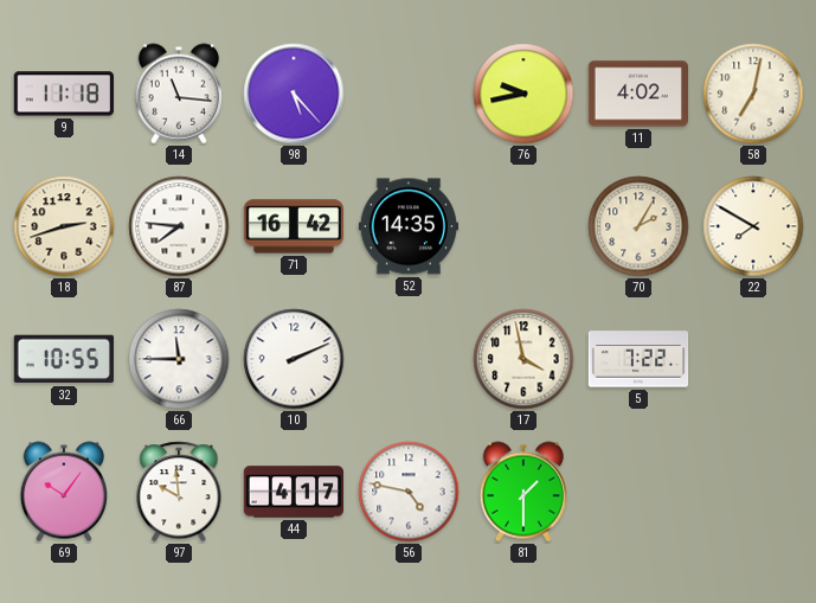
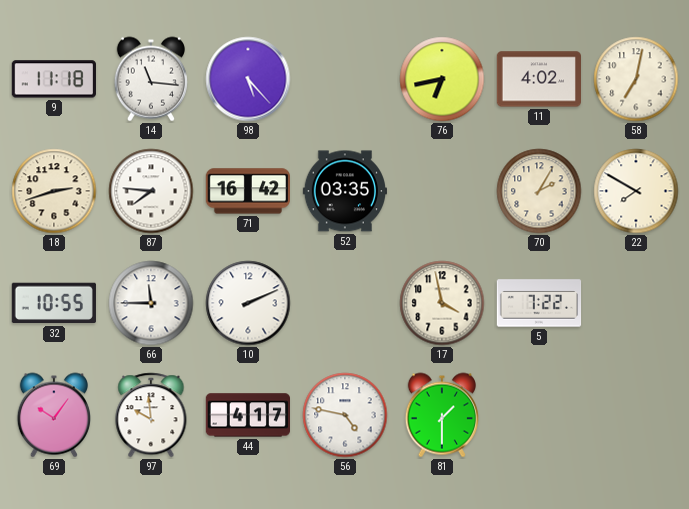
76: 9:43 -> 6:43 (442, 79)
52: 14:35 -> 03:35 (344, 191)
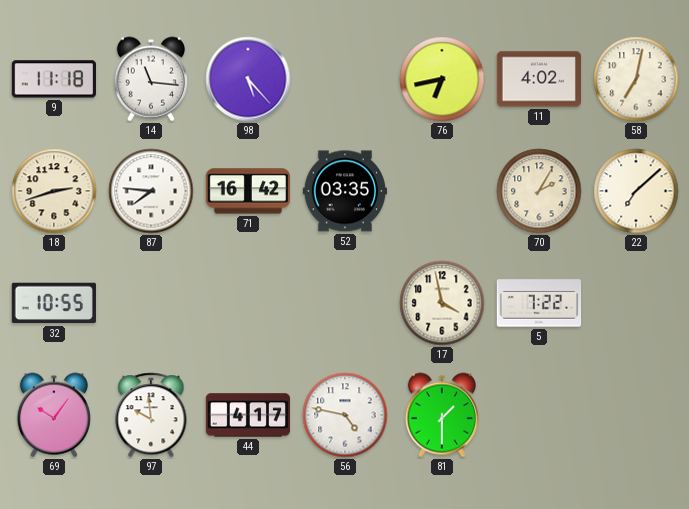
22: 7:50 -> 7:08 (636, 191)
66: 11:45 -> none (151, 303)
10: 2:11 -> none (248, 303)
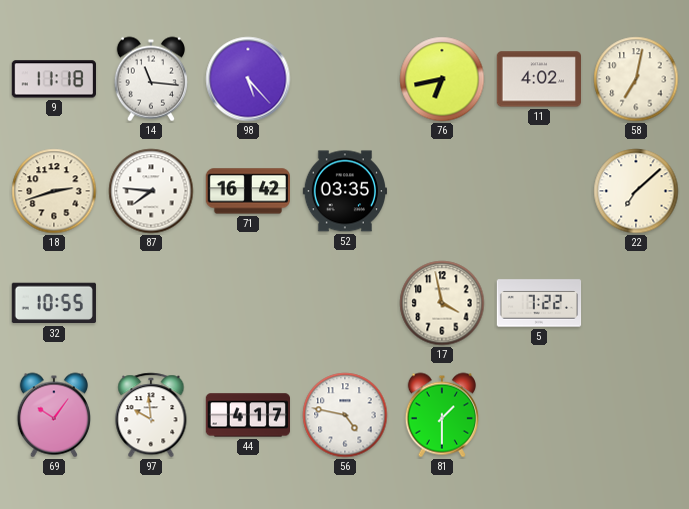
70: 2:05 -> none (539, 191)
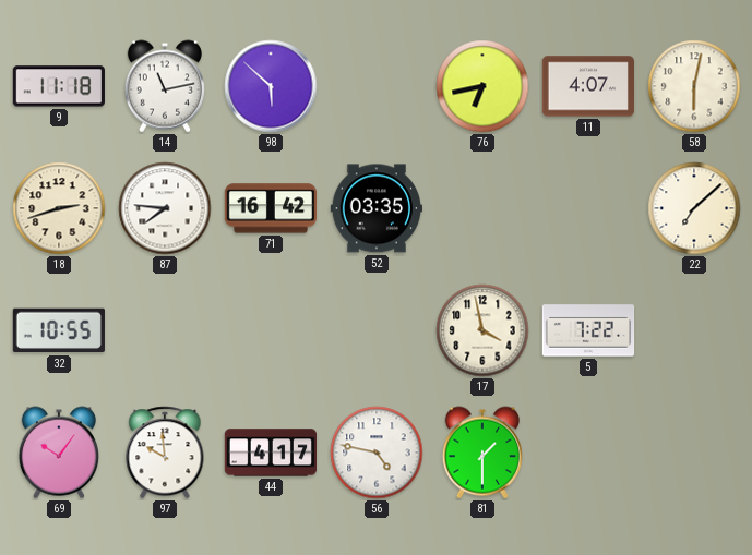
14: 11:16 -> 11:13 (165, 86)
98: 5:23 -> 5:52 (271, 86)
11: 4:02 -> 4:07 (587, 86)
58: 7:02 -> 6:02 (694, 86)
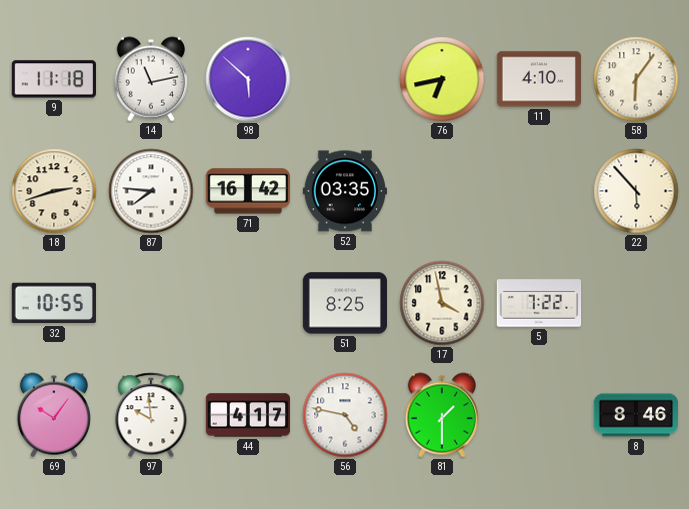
11: 4:07 -> 4:10 (538, 79)
58: 6:02 -> 6:06 (636, 79)
22: 7:08 -> 5:53 (636, 191)
51: none -> 8:25 (344, 303)
8: none -> 8:46 (636, 415)
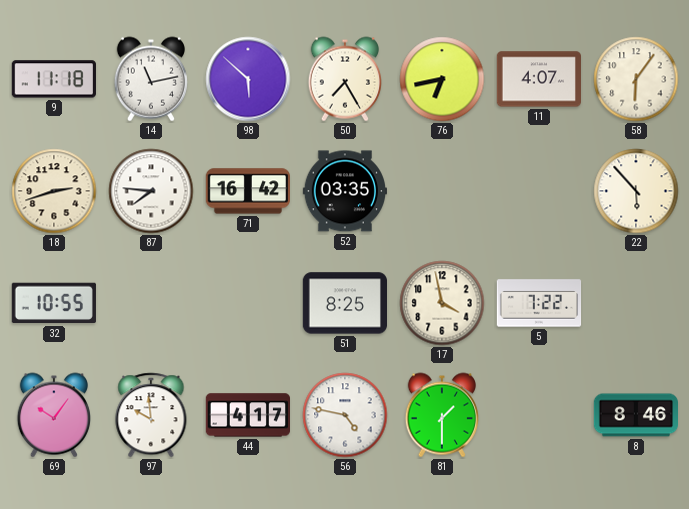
50: none -> 7:25 (345, 79)
11: 4:10 -> 4:07 (538, 79)
